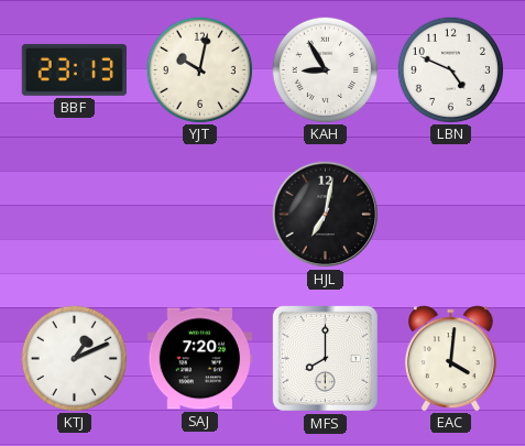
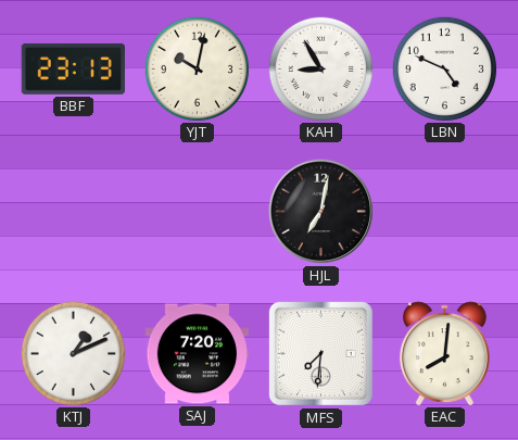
MFS: 8:00 -> 7:31 (320, 353)
EAC: 4:01 -> 8:01 (444, 353)
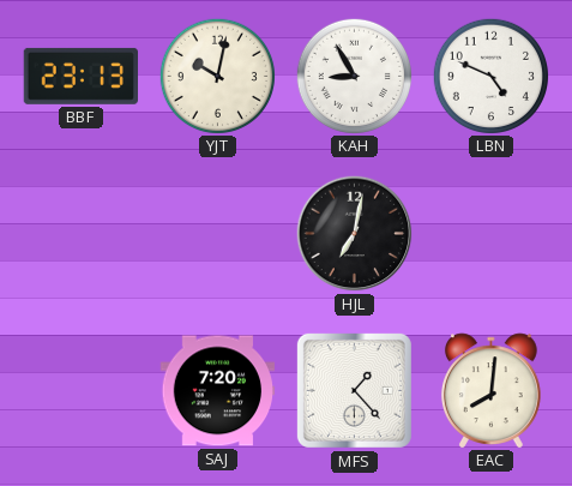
KTJ: 1:11 -> none (73, 353)
MFS: 7:31 -> 1:23 (354, 390)
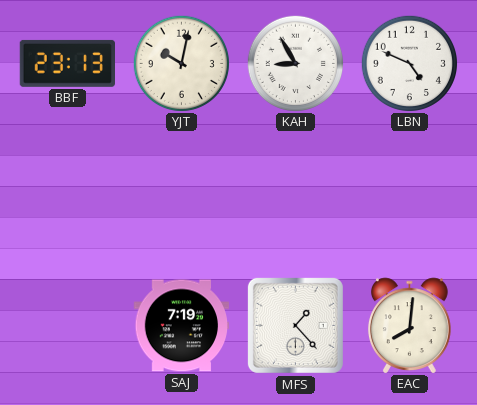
HJL: 7:02 -> none (355, 234)
SAJ: 7:20 -> 7:19 (182, 326)
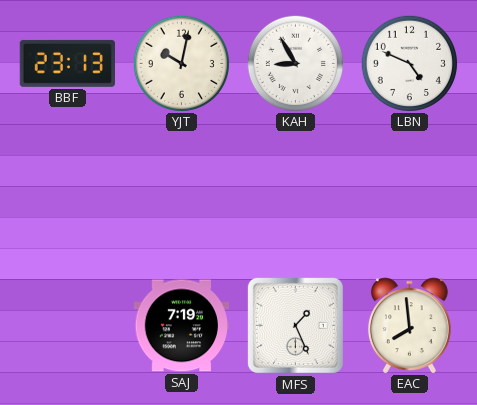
MFS: 1:23 -> 1:26 (295, 325)
EAC: 8:01 -> 7:59 (409, 325)
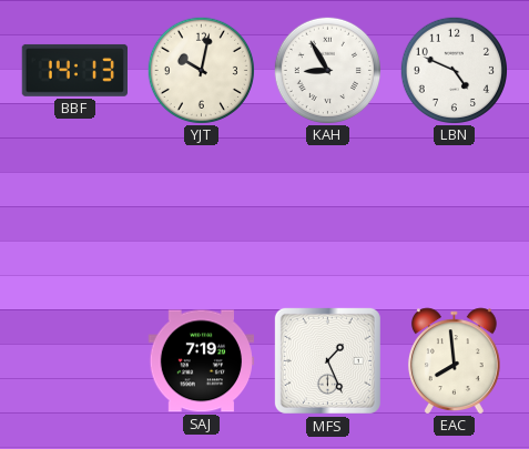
BBF: 23:13 -> 14:13 (74, 70)
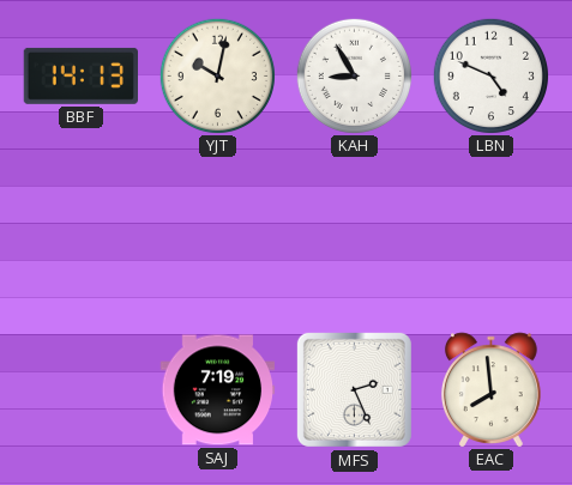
MFS: 1:26 -> 2:26 (354, 389)
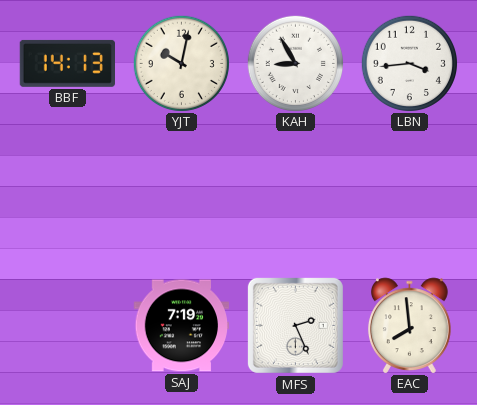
LBN: 4:49 -> 3:44 (409, 63)
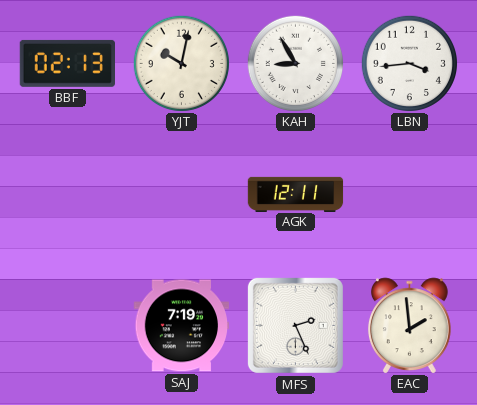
BBF: 14:13 -> 02:13 (67, 63)
AGK: none -> 12:11 (296, 194)
EAC: 7:59 -> 1:59 (409, 325)
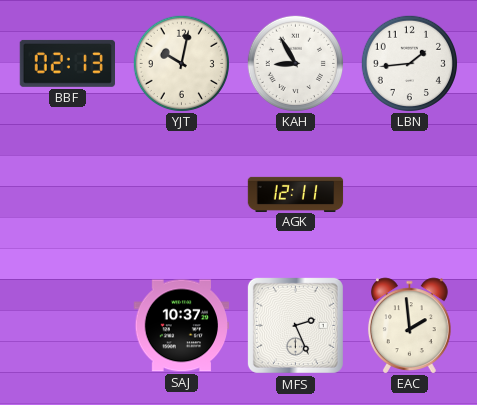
LBN: 3:44 -> 1:44 (409, 63)
SAJ: 7:19 -> 10:37 (182, 326)
